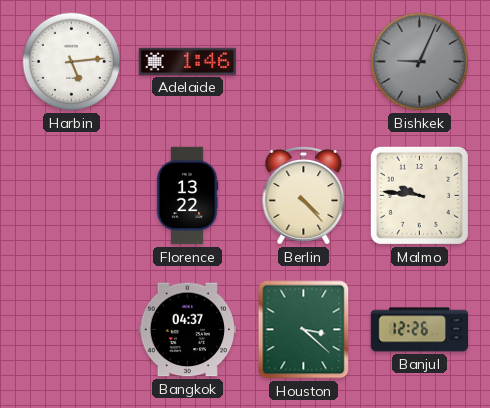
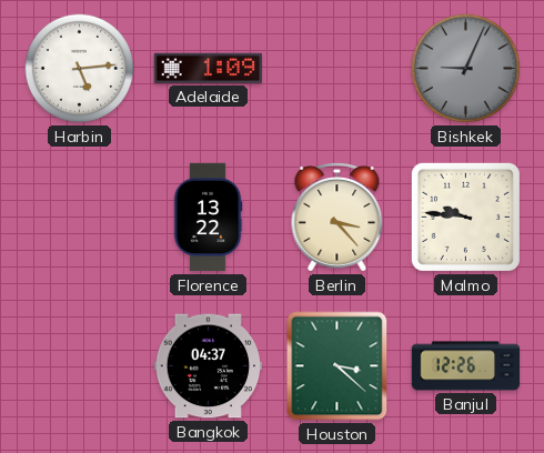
Adelaide: 1:46 -> 1:09 (208, 68)
Berlin: 4:23 -> 3:23 (338, 218)
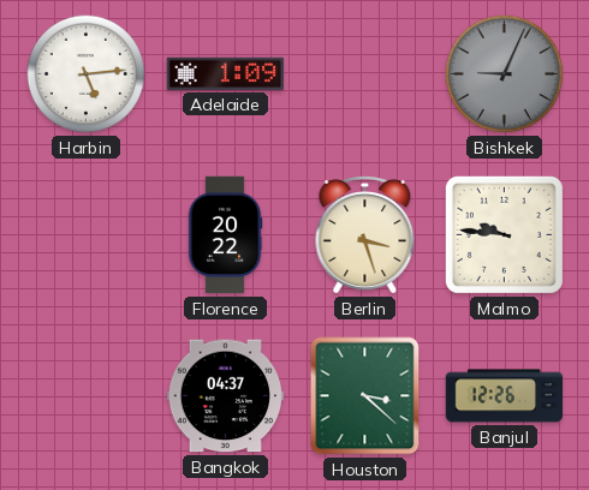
Florence: 13:22 -> 20:22 (225, 235)
Berlin: 3:23 -> 3:27 (365, 235)
